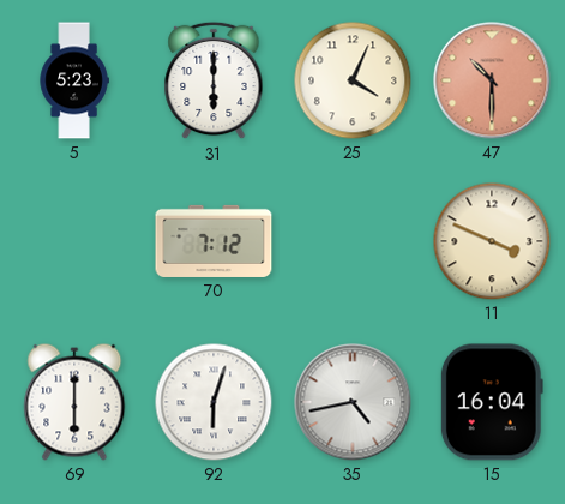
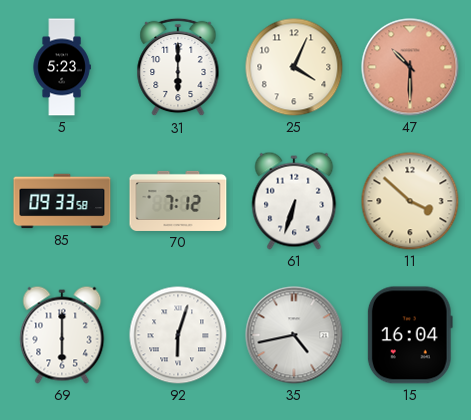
85: none -> 09:33 (62, 201)
61: none -> 6:33 (294, 201)
11: 3:49 -> 3:52 (410, 201)
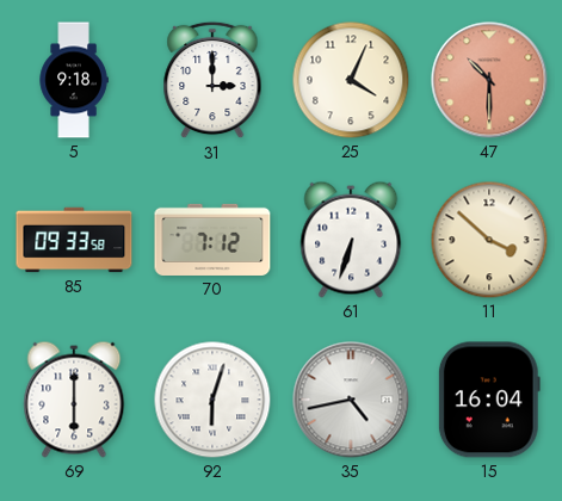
5: 5:23 -> 9:18 (74, 80)
31: 6:00 -> 3:00 (212, 80)
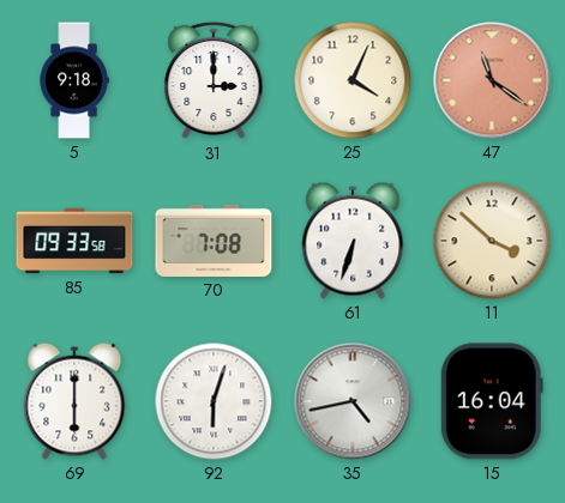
47: 10:30 -> 11:21 (492, 80)
70: 7:12 -> 7:08 (214, 241)
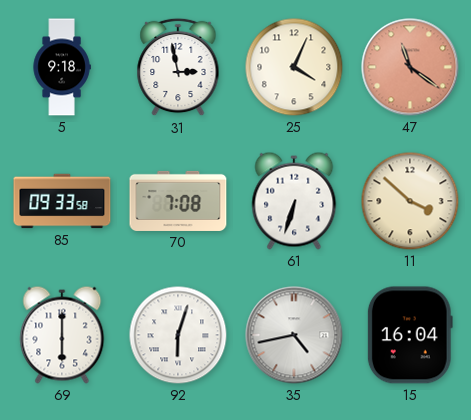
31: 3:00 -> 2:58 (178, 67)
